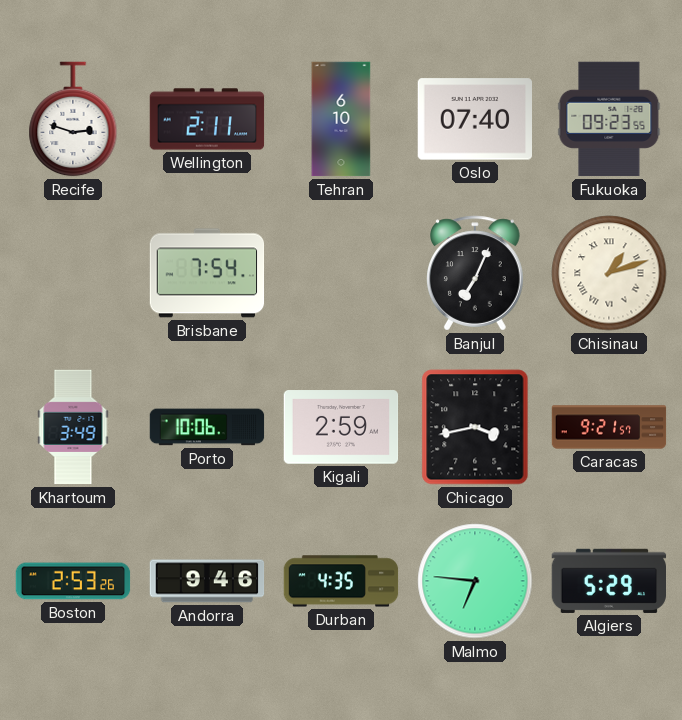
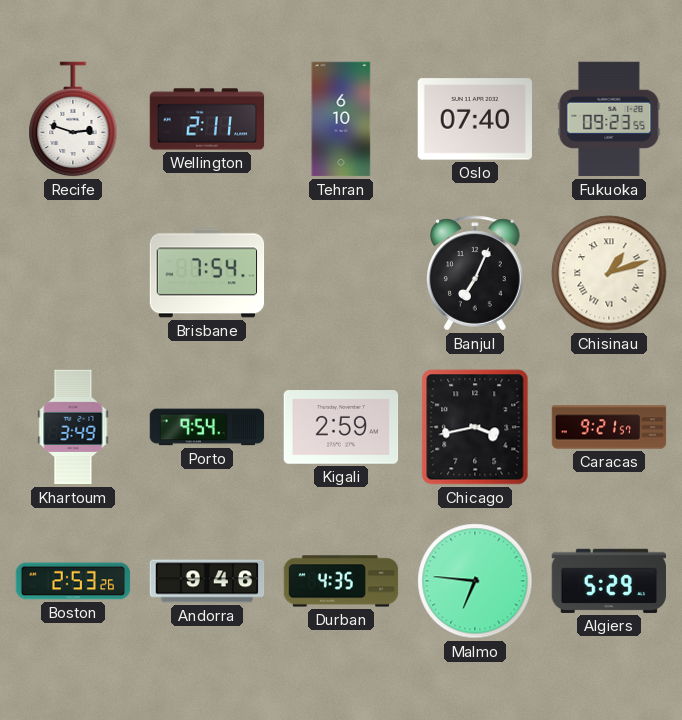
Porto: 10:06 -> 9:54 (207, 427)
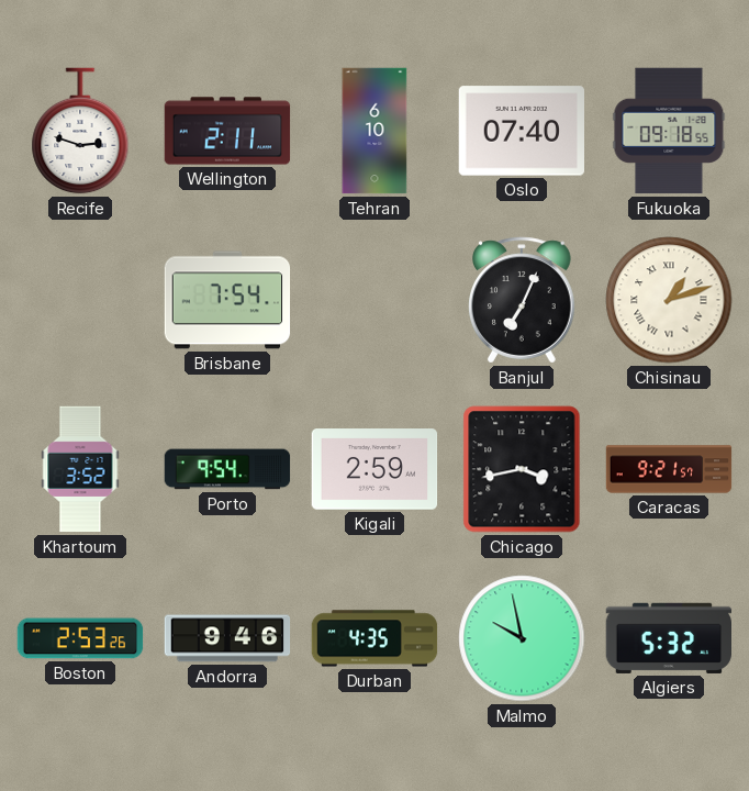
Fukuoka: 09:23 -> 09:18 (669, 131)
Khartoum: 3:49 -> 3:52 (80, 469)
Malmo: 6:46 -> 9:58 (522, 638)
Algiers: 5:29 -> 5:32 (669, 638)
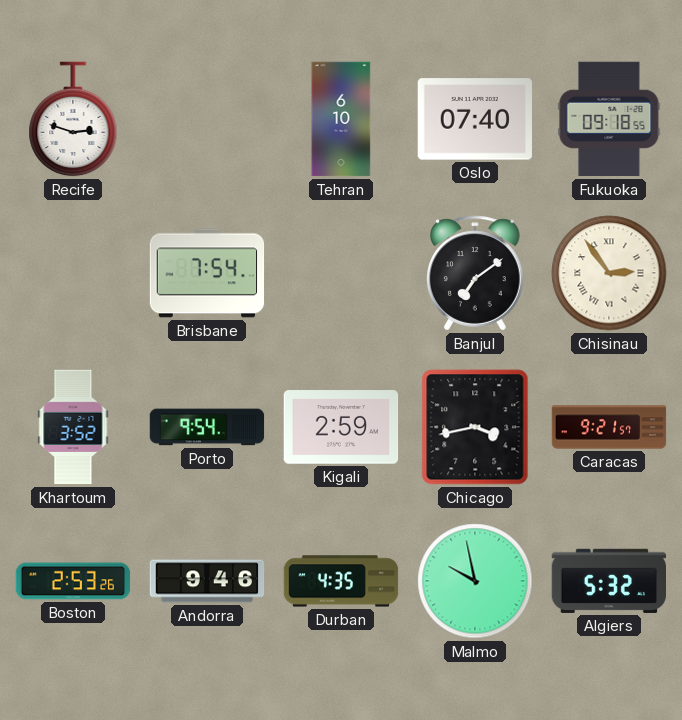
Wellington: 2:11 -> none (227, 131)
Banjul: 7:04 -> 7:09 (476, 273)
Chisinau: 1:12 -> 2:54 (609, 273)
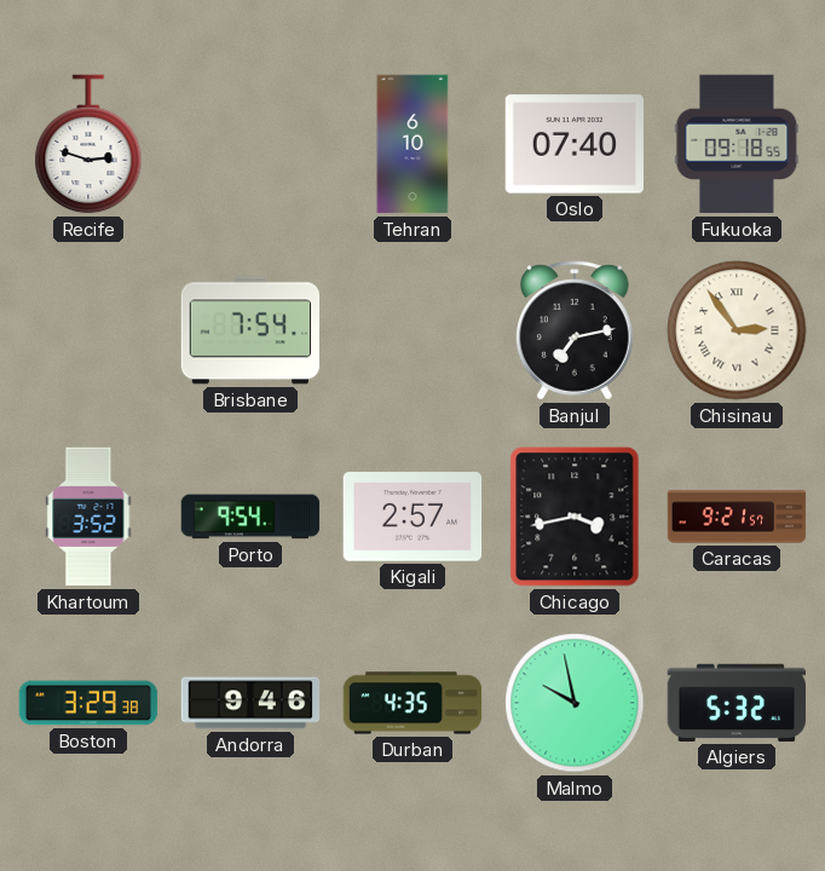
Banjul: 7:09 -> 7:13 (576, 330)
Kigali: 2:59 -> 2:57 (412, 517)
Boston: 2:53 -> 3:29 (88, 703)
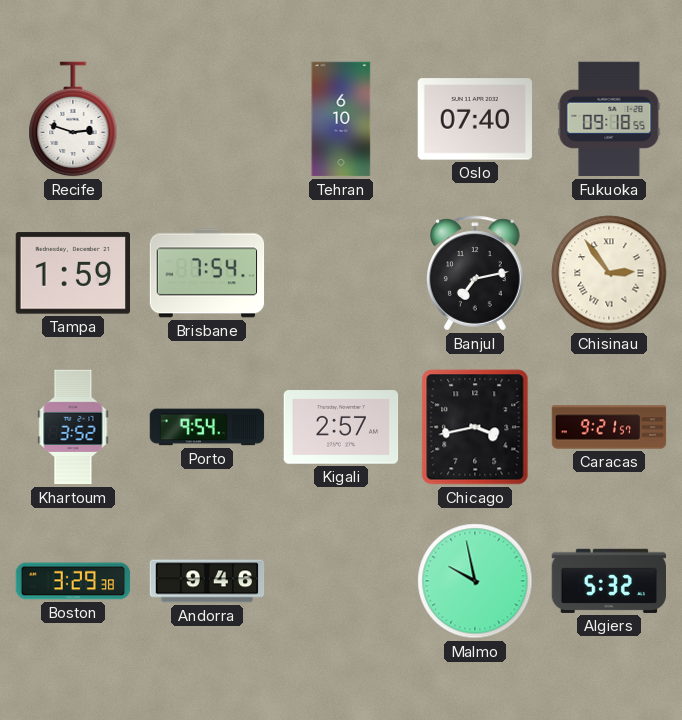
Tampa: none -> 1:59 (72, 273)
Durban: 4:35 -> none (412, 703)
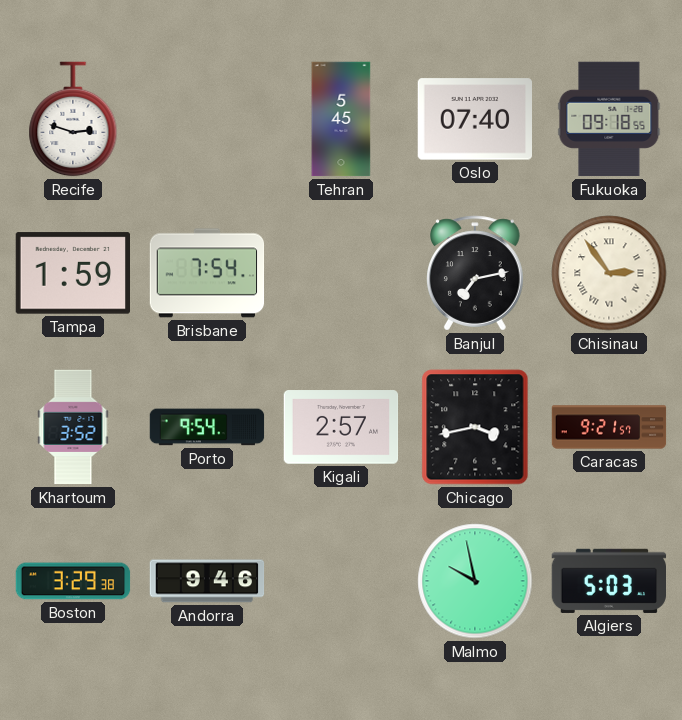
Tehran: 6:10 -> 5:45 (341, 119)
Algiers: 5:32 -> 5:03 (609, 581)
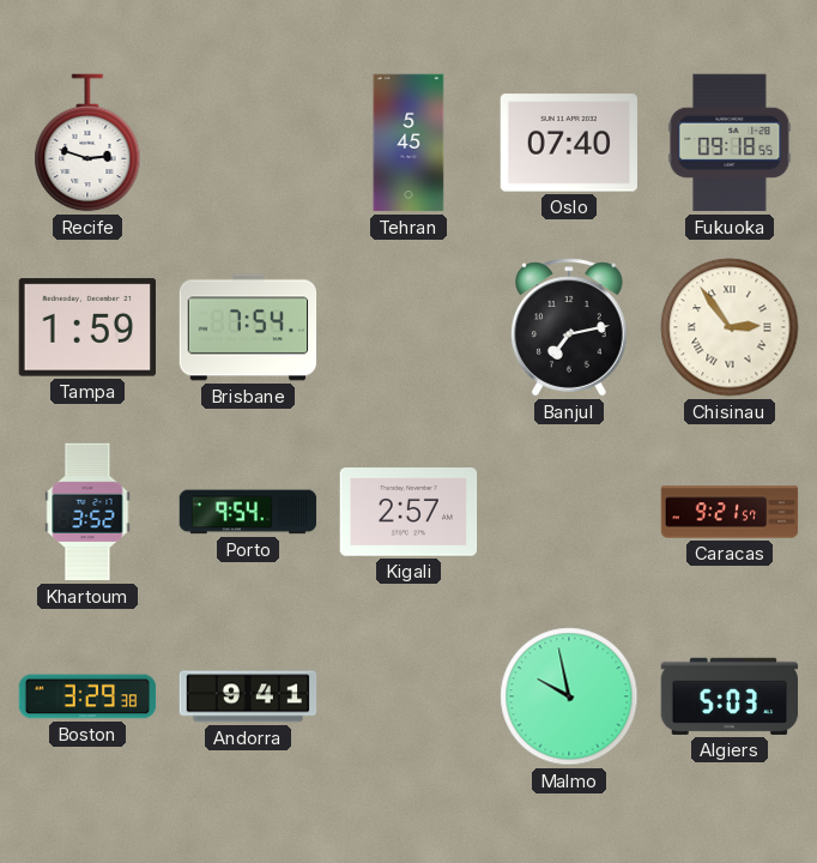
Chicago: 3:43 -> none (475, 427)
Andorra: 9:46 -> 9:41 (248, 696)
